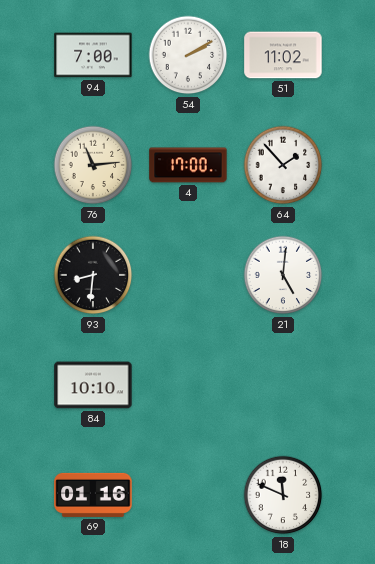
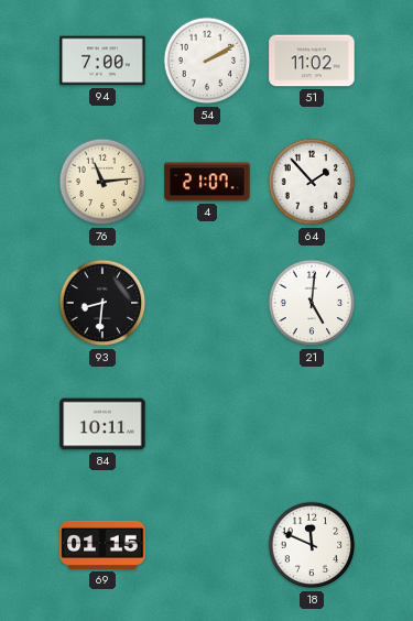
4: 17:00 -> 21:07 (207, 182)
84: 10:10 -> 10:11 (102, 424)
69: 01:16 -> 01:15 (102, 545)
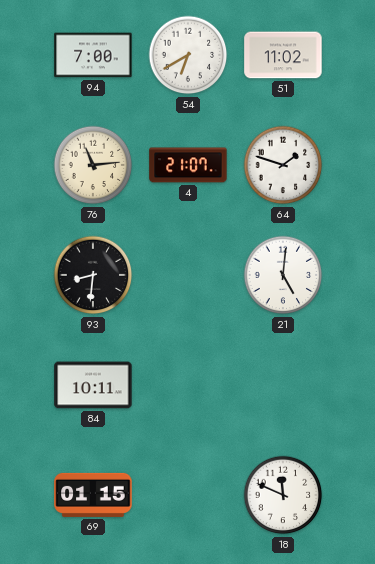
54: 2:10 -> 6:40 (188, 55)
64: 1:53 -> 1:48 (283, 165)
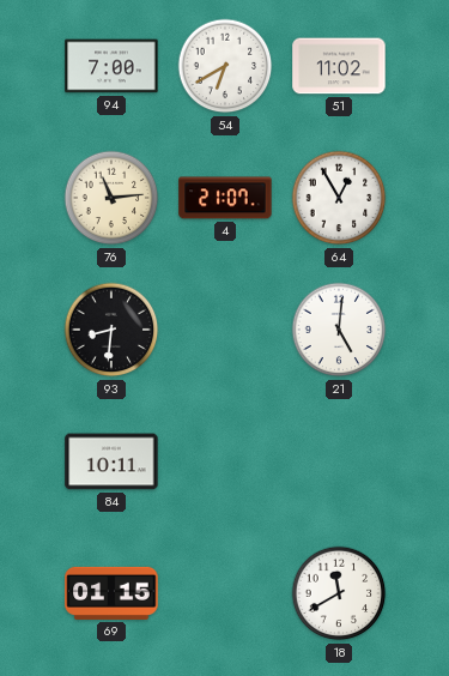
64: 1:48 -> 12:55 (339, 198)
18: 11:49 -> 11:40 (339, 593)
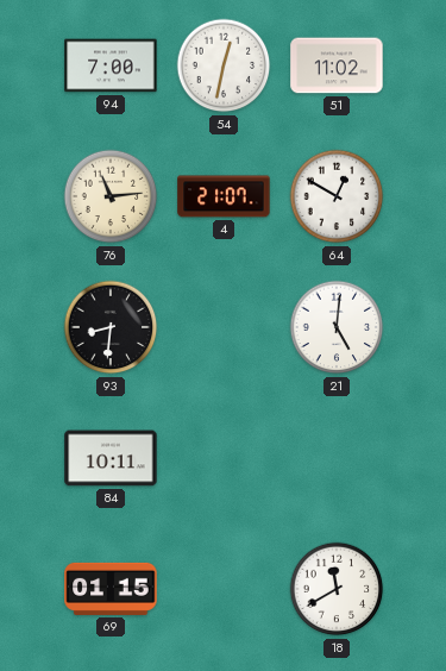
54: 6:40 -> 12:32 (224, 65)
64: 12:55 -> 12:50 (337, 196)
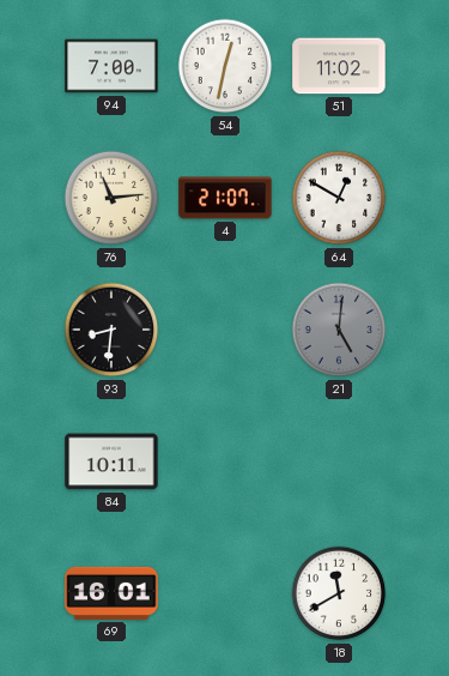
21 dial: white -> grey (339, 330)
69: 01:15 -> 16:01 (111, 593)
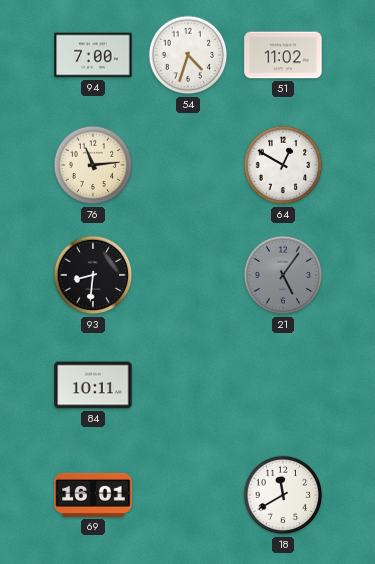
54: 12:32 -> 4:33 (188, 55)
4: 21:07 -> none (225, 198)
21: 5:01 -> 5:06 (283, 275)
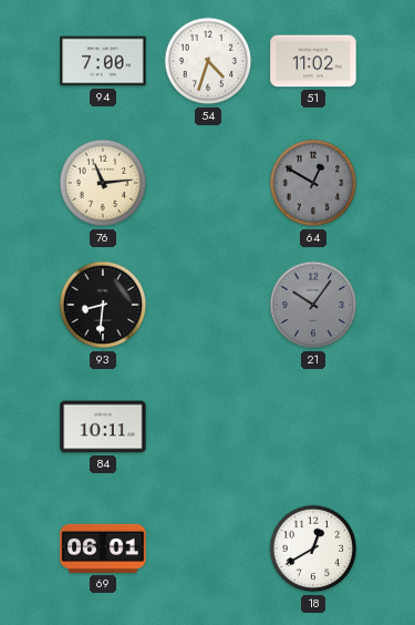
64 dial: white -> grey (313, 183)
21: 5:06 -> 10:06 (313, 305)
69: 16:01 -> 06:01 (103, 549)
18: 11:40 -> 12:40 (313, 549)
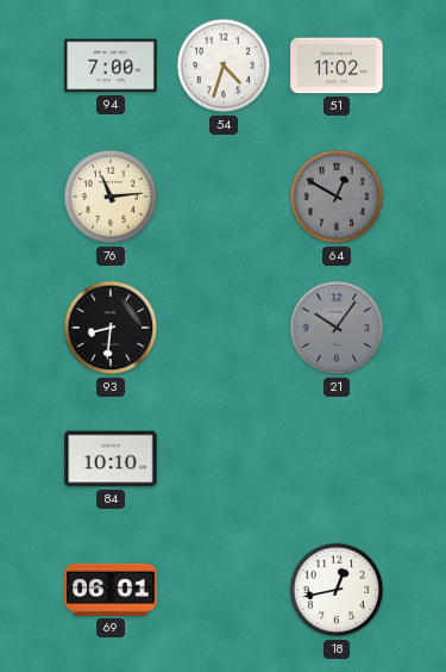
84: 10:11 -> 10:10 (111, 459)
18: 12:40 -> 12:43 (337, 590)
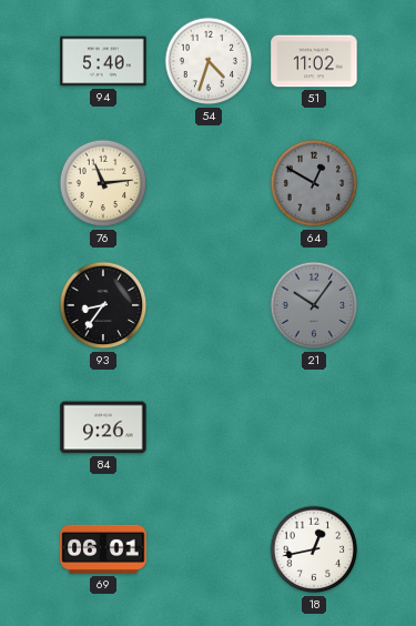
94: 7:00 -> 5:40 (103, 61)
93: 8:31 -> 8:36 (103, 305)
84: 10:10 -> 9:26 (103, 427)
